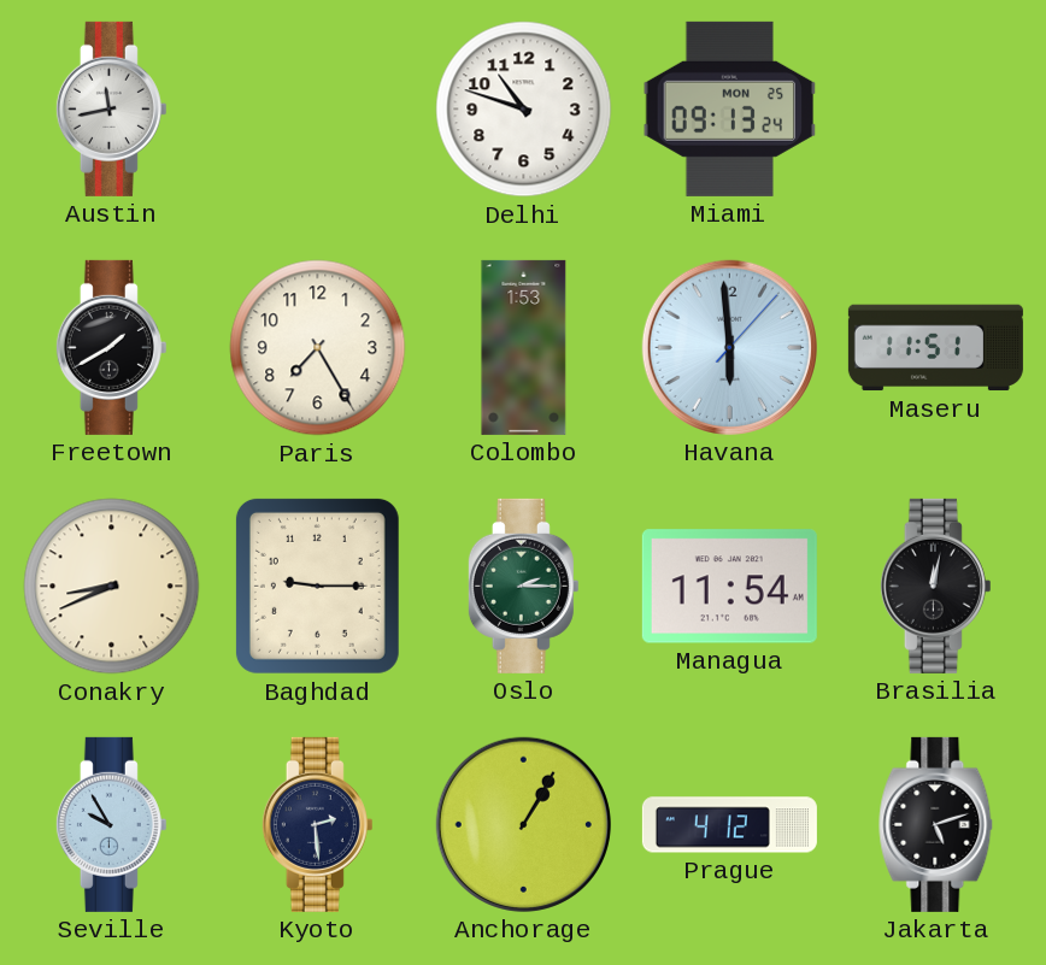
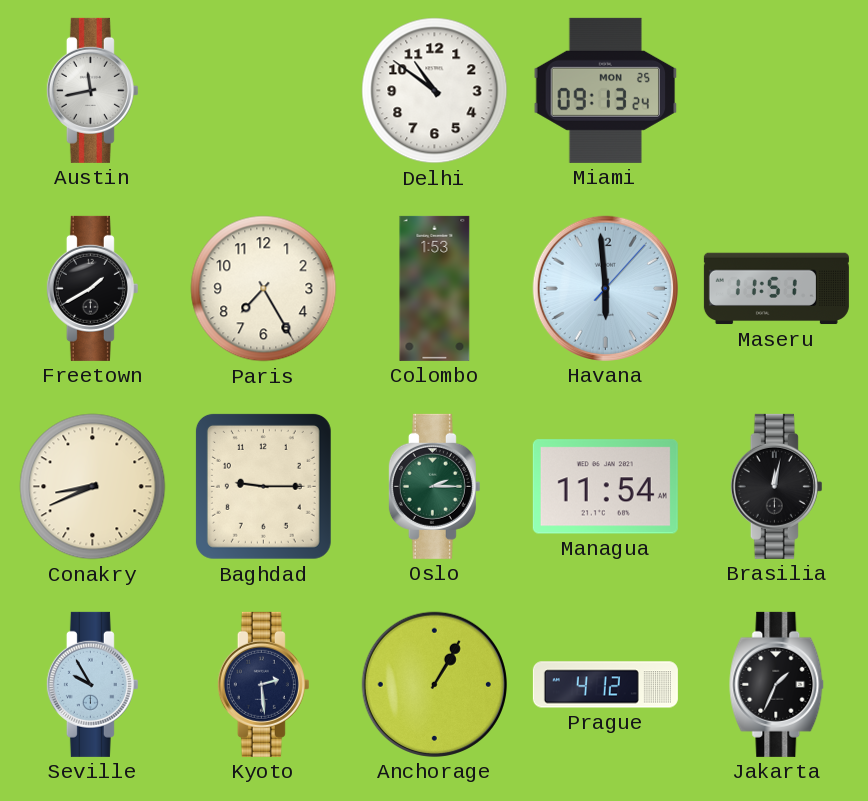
Delhi: 10:48 -> 10:51 (435, 91)
Jakarta: 5:12 -> 1:34 (777, 684)
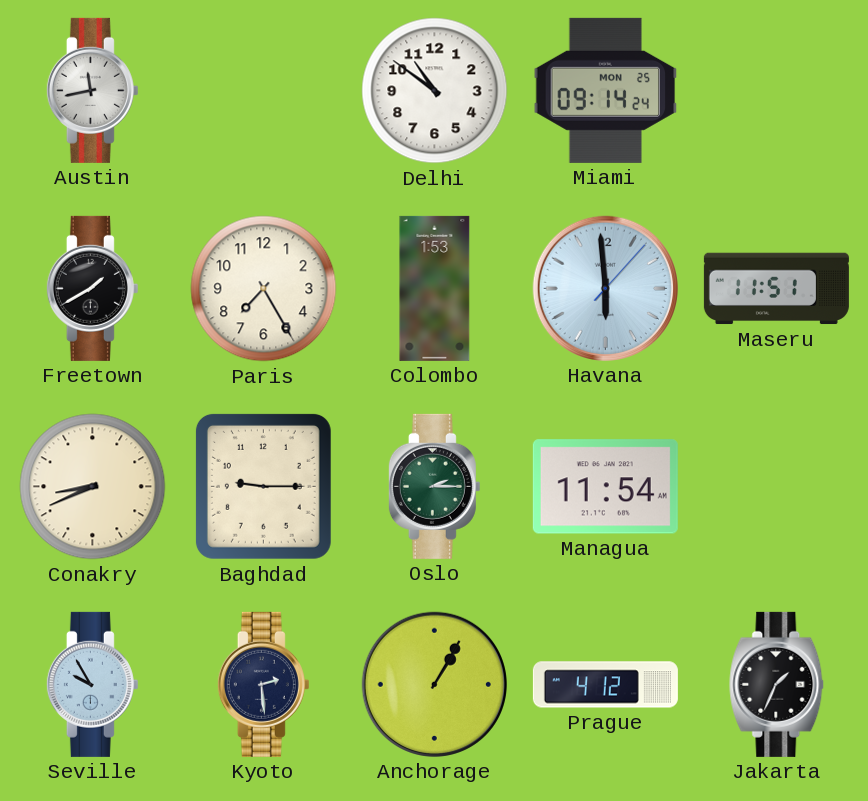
Miami: 09:13 -> 09:14 (606, 90)
Brasilia: 12:02 -> none (776, 486)
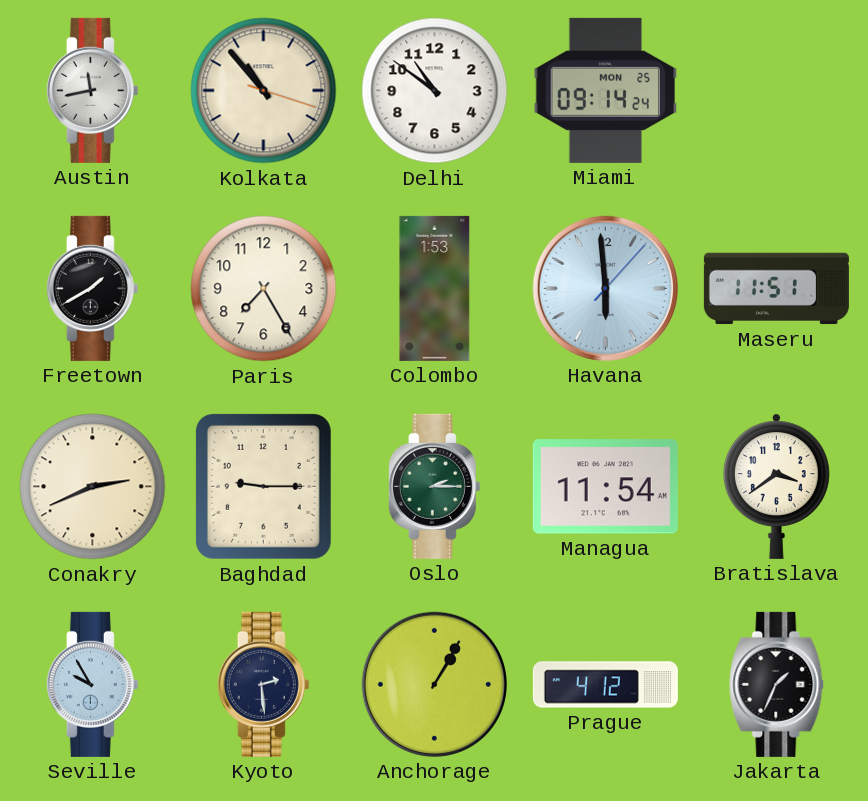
Kolkata: none -> 10:53 (264, 91)
Conakry: 8:41 -> 2:41 (93, 487)
Bratislava: none -> 3:39 (776, 486)
